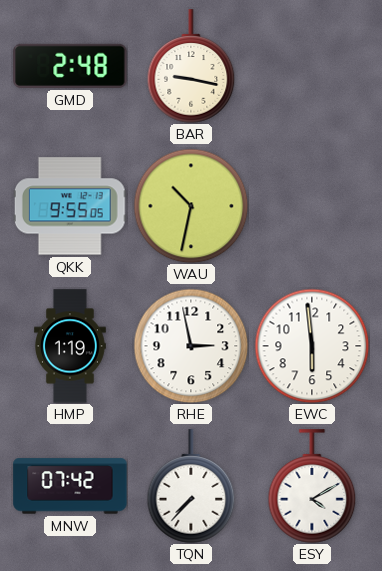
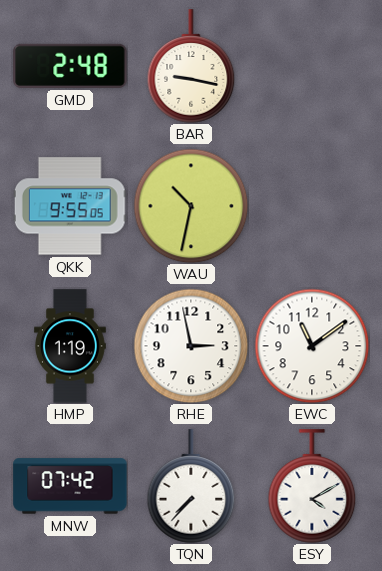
EWC: 5:59 -> 11:09 (312, 346)
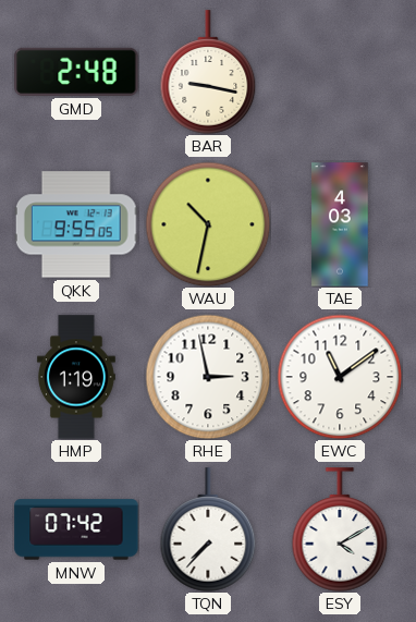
TAE: none -> 4:03 (340, 224)
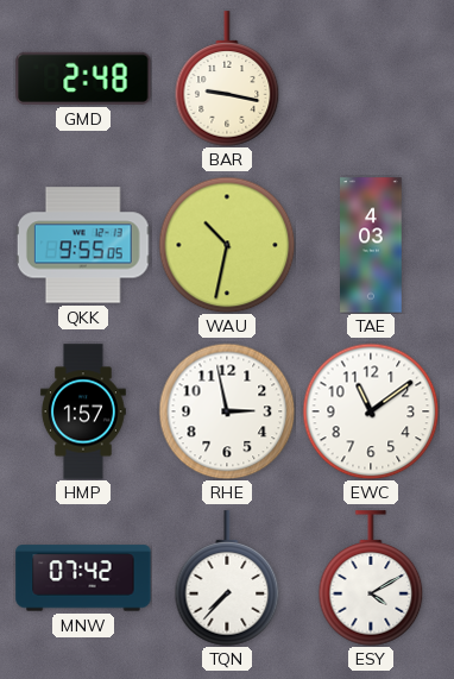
HMP: 1:19 -> 1:57 (84, 411)
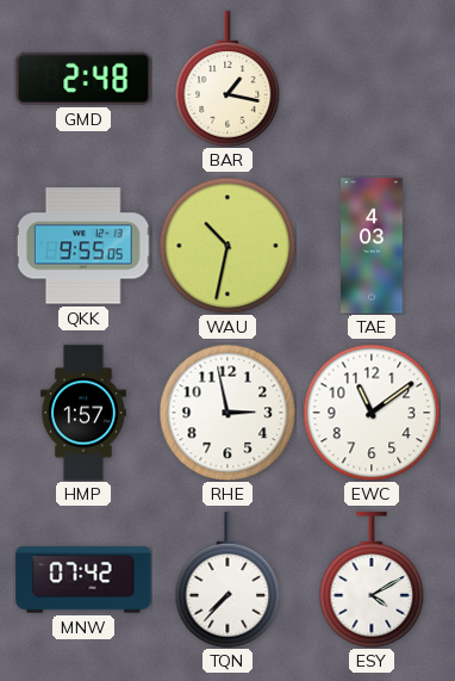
BAR: 9:17 -> 1:17 (227, 79)
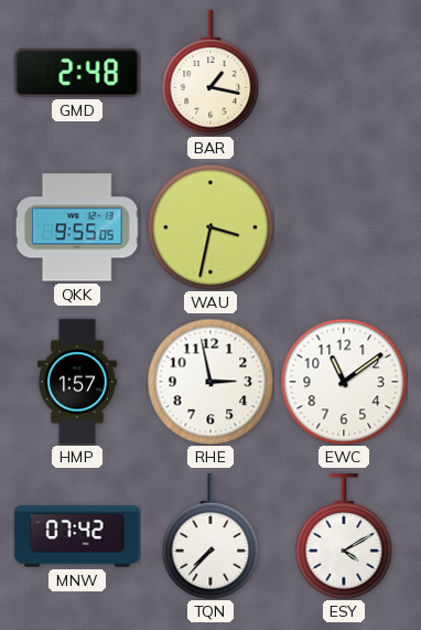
WAU: 10:32 -> 3:32 (210, 227)
TAE: 4:03 -> none (372, 246)
